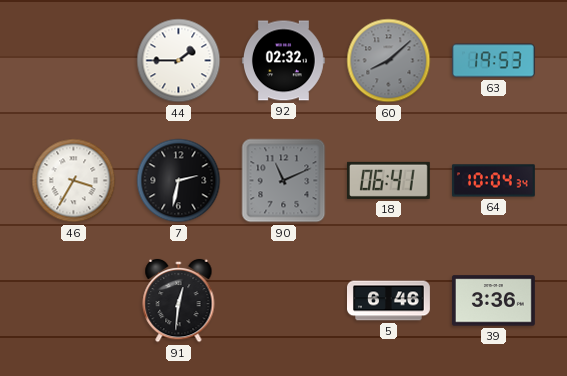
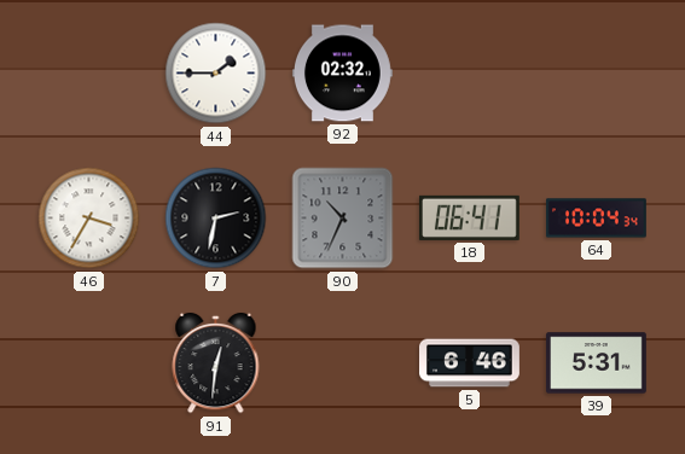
60: 8:08 -> none (389, 61)
63: 19:53 -> none (493, 61)
90: 11:11 -> 10:34 (343, 219)
39: 3:36 -> 5:31 (596, 363)
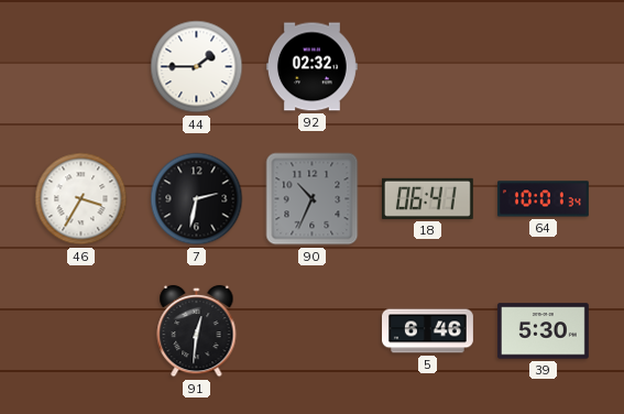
64: 10:04 -> 10:01 (543, 199)
39: 5:31 -> 5:30 (543, 331)
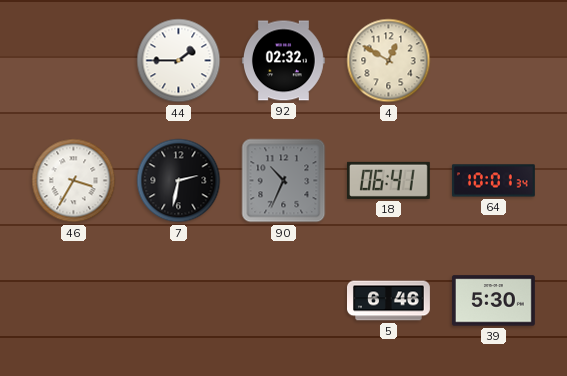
4: none -> 12:50 (389, 61)
91: 12:31 -> none (197, 331)
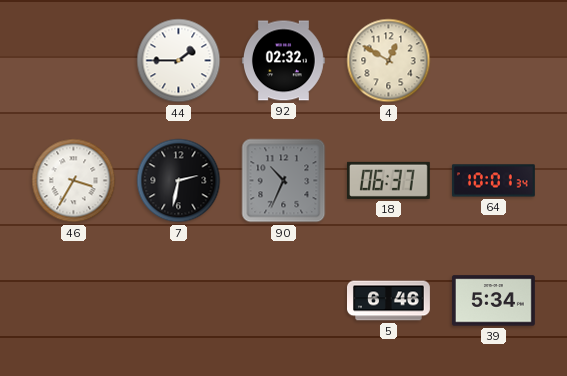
18: 06:41 -> 06:37 (388, 180)
39: 5:30 -> 5:34 (493, 301)
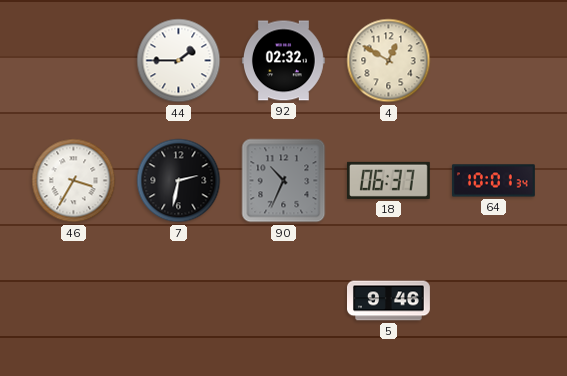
5: 6:46 -> 9:46 (389, 301)
39: 5:34 -> none (493, 301)
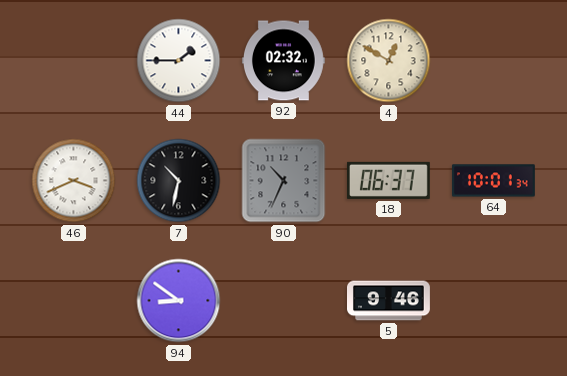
46: 3:35 -> 3:41 (74, 181)
7: 2:32 -> 10:32 (179, 181)
94: none -> 8:51 (179, 301)
